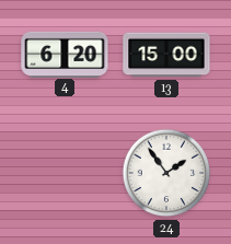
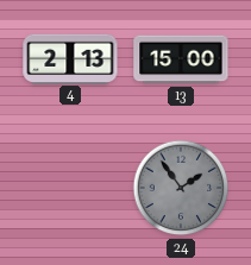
4: 6:20 -> 2:13 (70, 58)
24 dial: white -> grey (181, 188)
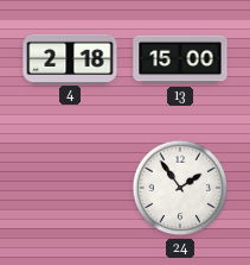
4: 2:13 -> 2:18 (70, 58)
24 dial: grey -> white (180, 188)
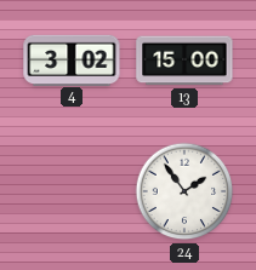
4: 2:18 -> 3:02 (72, 59)
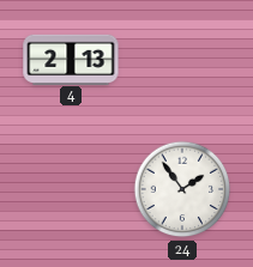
4: 3:02 -> 2:13 (71, 59)
13: 15:00 -> none (184, 61)
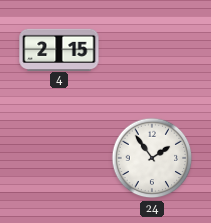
4: 2:13 -> 2:15 (59, 49)
